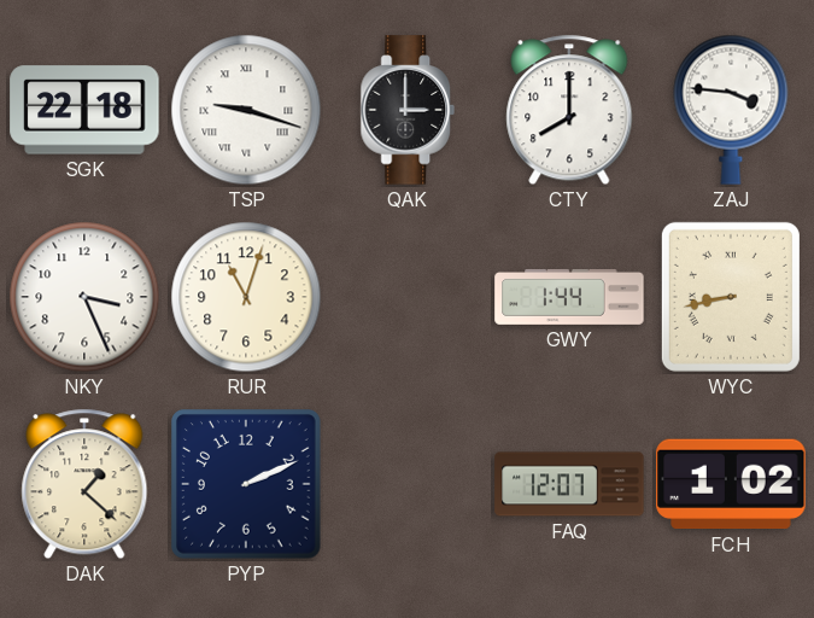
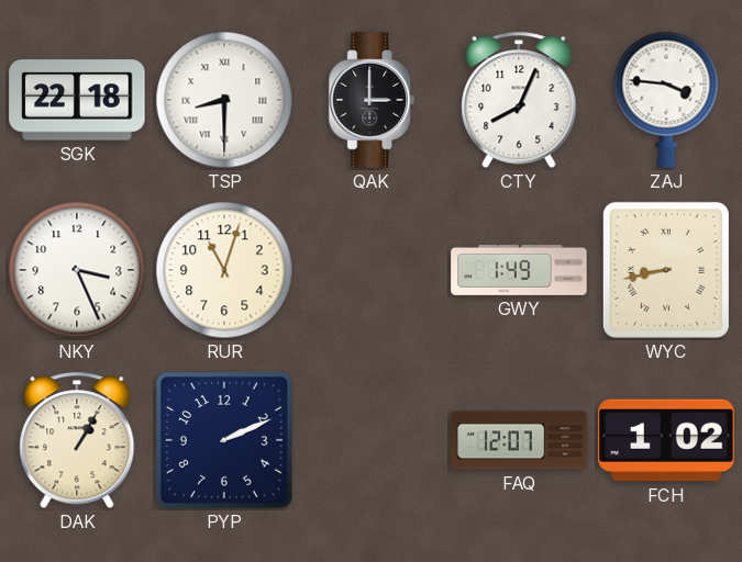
TSP: 9:18 -> 8:30 (224, 100)
CTY: 8:00 -> 8:04 (519, 100)
GWY: 1:44 -> 1:49 (519, 270)
DAK: 1:22 -> 1:05 (77, 440)
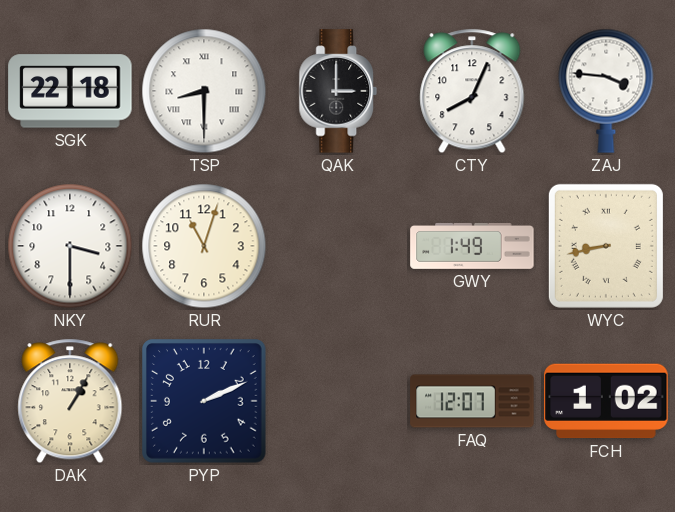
NKY: 3:26 -> 3:30 (70, 246)
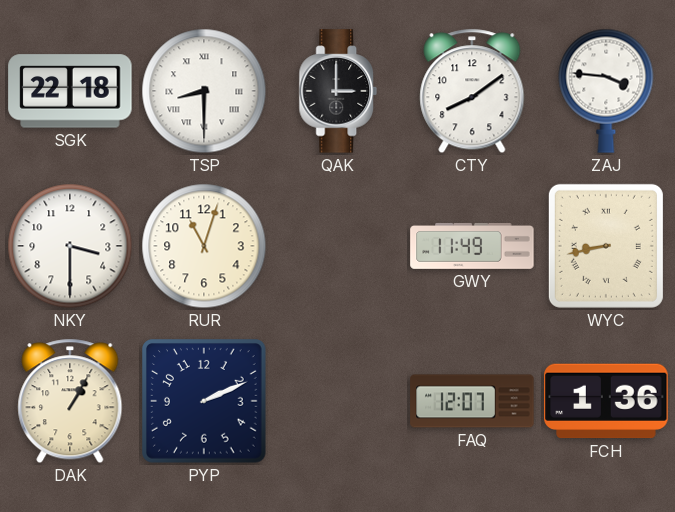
CTY: 8:04 -> 8:09 (472, 91)
GWY: 1:49 -> 11:49 (472, 246)
FCH: 1:02 -> 1:36 (606, 401)
